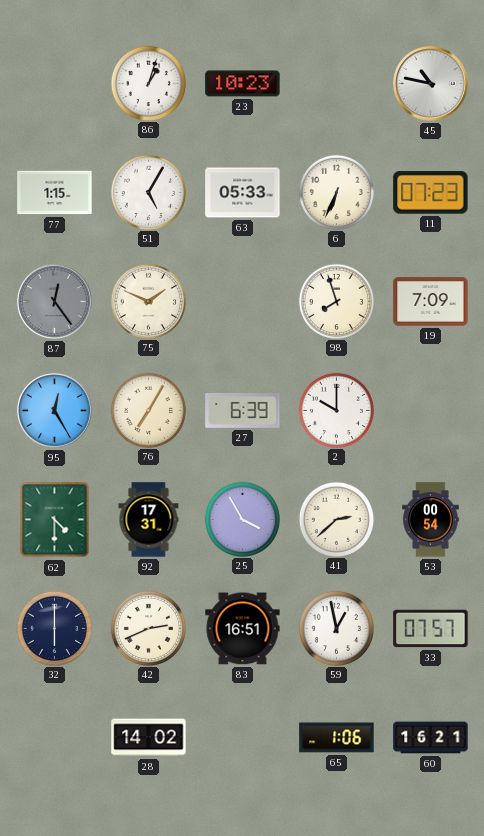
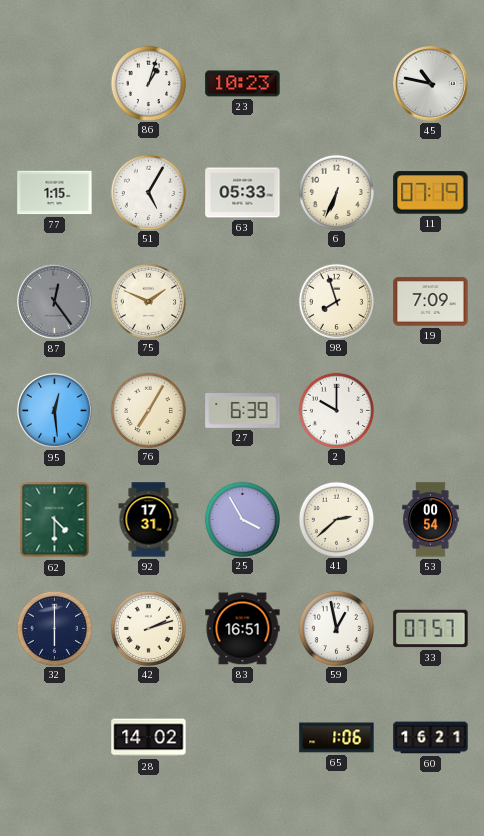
11: 07:23 -> 07:19 (431, 193)
95: 12:25 -> 12:29 (55, 411)
42: 2:41 -> 2:12 (148, 628)
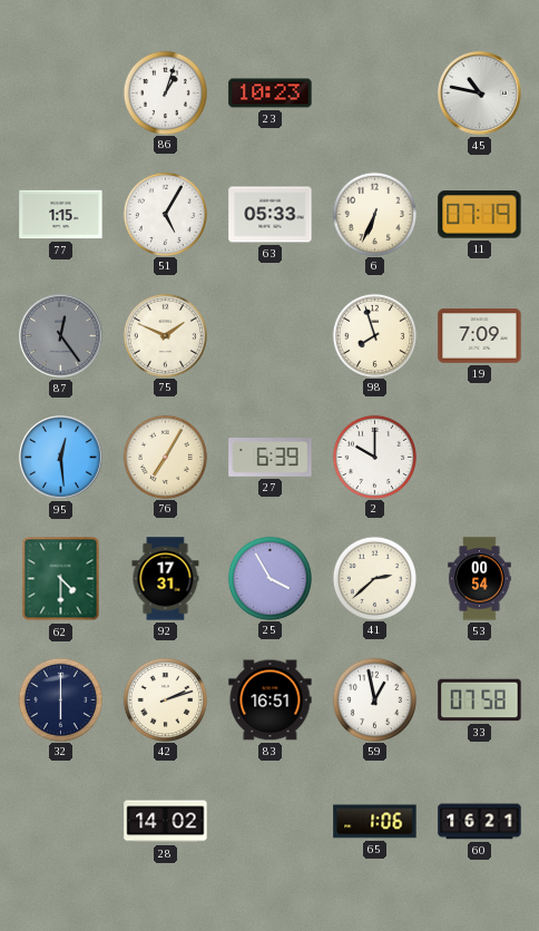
33: 07:57 -> 07:58 (480, 700)
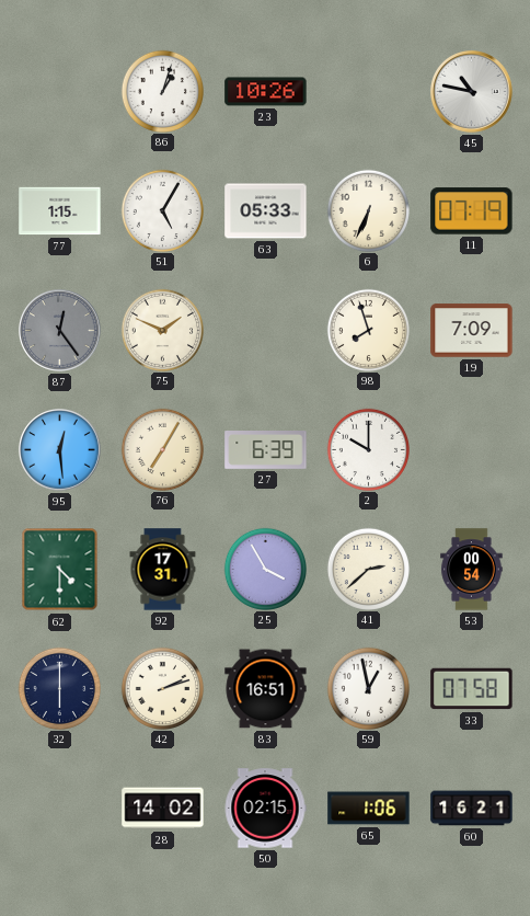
23: 10:23 -> 10:26 (266, 92)
50: none -> 02:15 (265, 809)
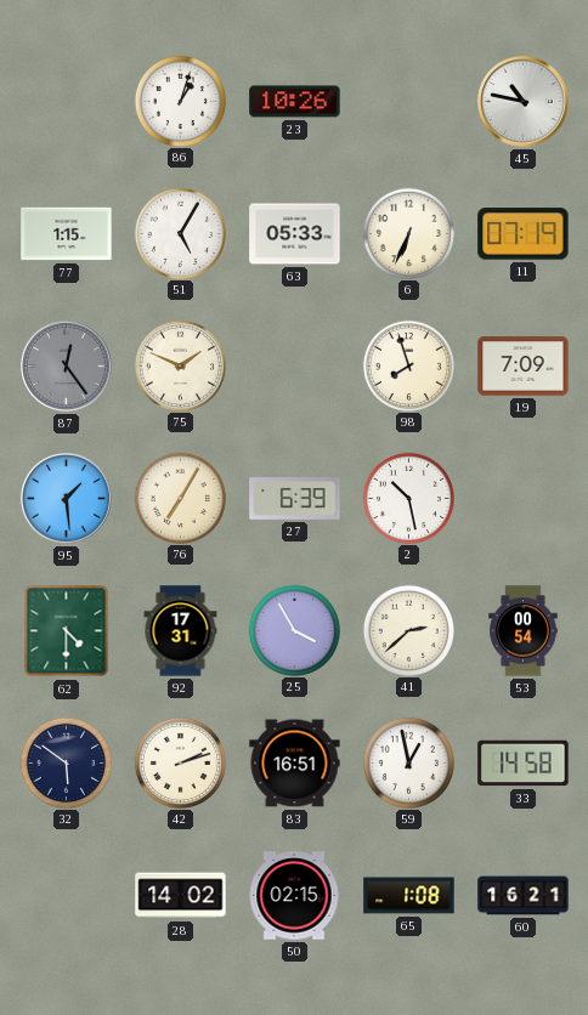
95: 12:29 -> 1:29 (67, 499)
2: 10:00 -> 10:28 (408, 498)
32: 6:00 -> 5:51 (66, 762)
33: 07:58 -> 14:58 (524, 764)
65: 1:06 -> 1:08 (409, 896)
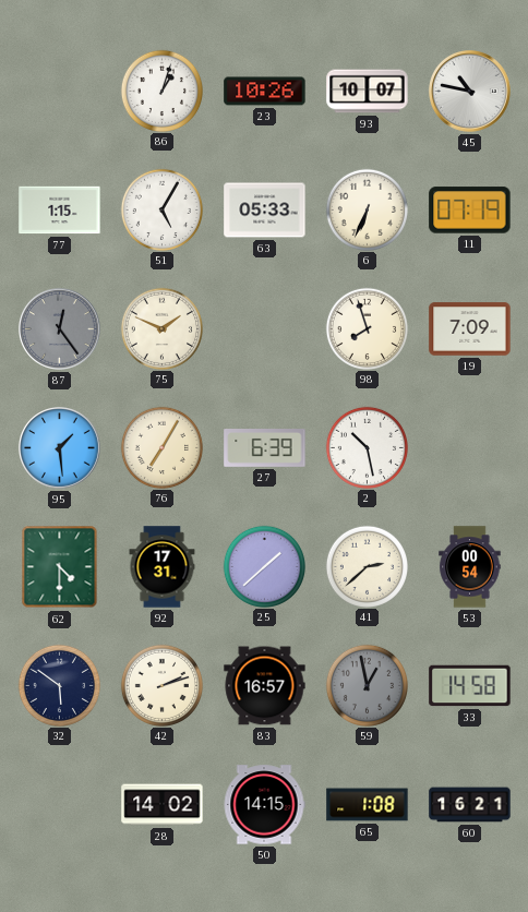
93: none -> 10:07 (368, 92)
25: 3:55 -> 1:38 (264, 566)
83: 16:51 -> 16:57 (265, 686)
59 dial: white -> grey (367, 685)
50: 02:15 -> 14:15 (264, 805)
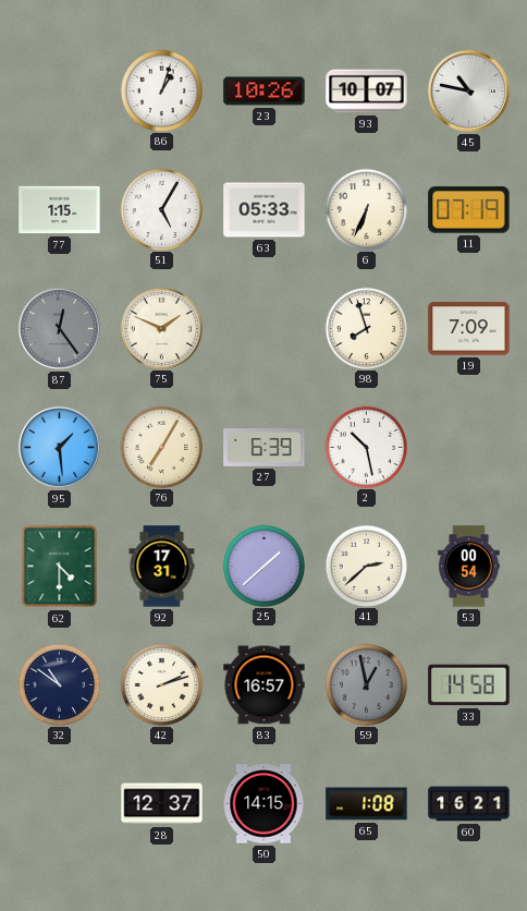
32: 5:51 -> 10:51 (59, 684)
28: 14:02 -> 12:37 (162, 804)
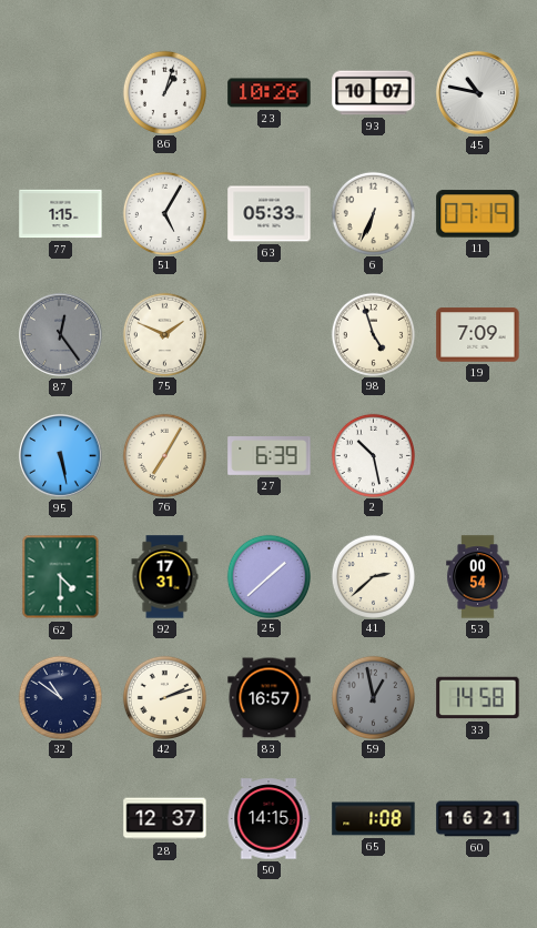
98: 7:57 -> 4:57 (373, 334)
95: 1:29 -> 5:28 (61, 456)
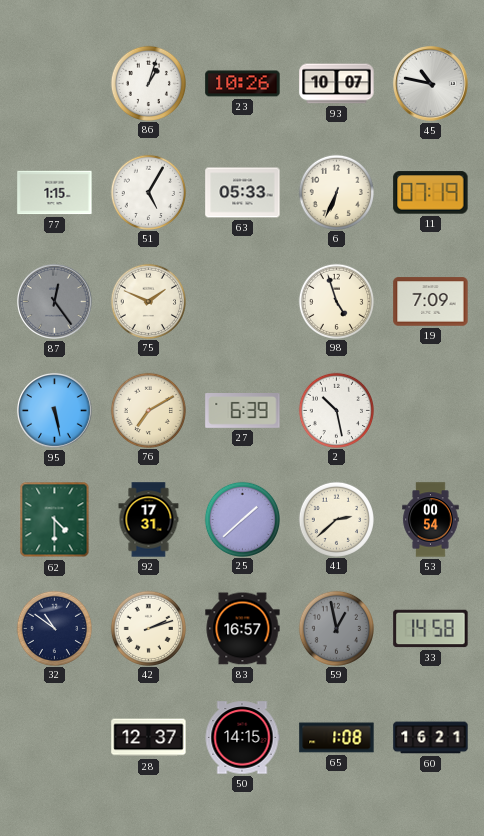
76: 7:05 -> 7:10 (148, 410)
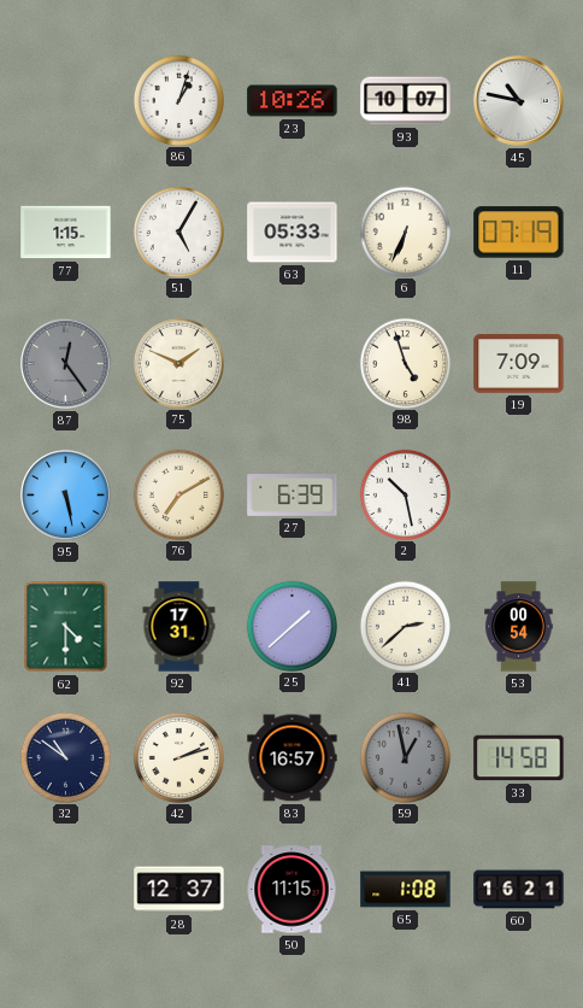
50: 14:15 -> 11:15 (291, 890)
